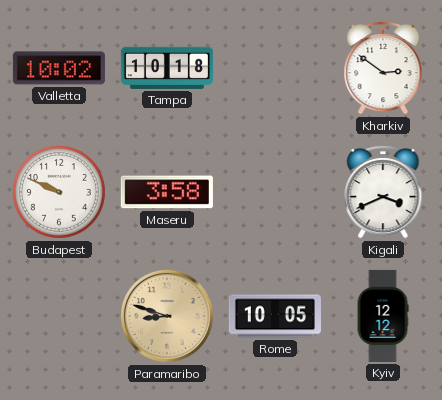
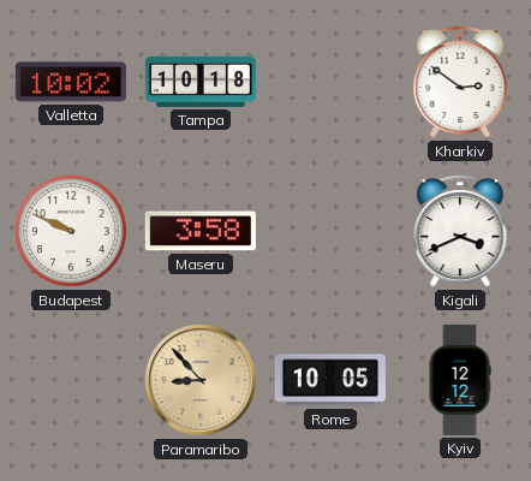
Paramaribo: 8:48 -> 8:53 (201, 380)
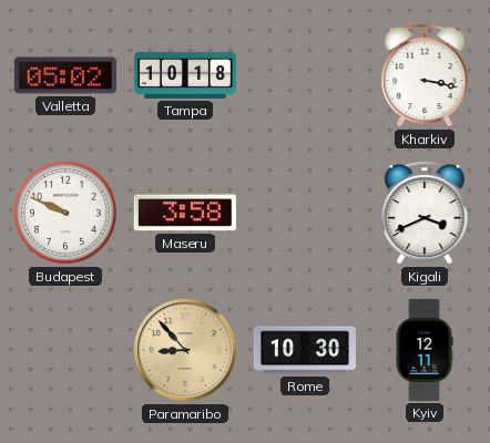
Valletta: 10:02 -> 05:02 (65, 75)
Kharkiv: 2:51 -> 3:17 (425, 75)
Rome: 10:05 -> 10:30 (305, 350)
Kyiv: 12:12 -> 12:11 (425, 350)
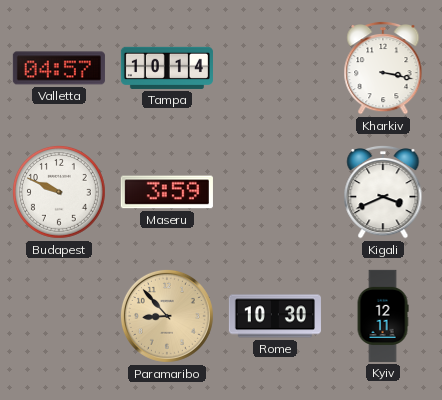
Valletta: 05:02 -> 04:57 (59, 68)
Tampa: 10:18 -> 10:14 (167, 68)
Maseru: 3:58 -> 3:59 (167, 192)
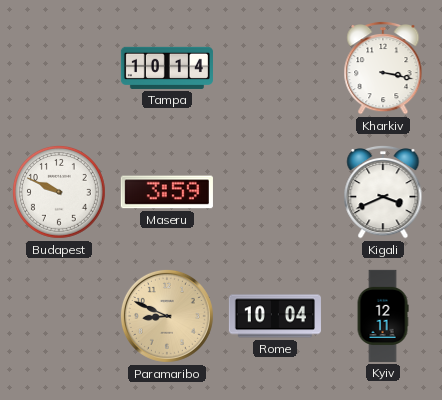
Valletta: 04:57 -> none (59, 68)
Paramaribo: 8:53 -> 8:49 (167, 316)
Rome: 10:30 -> 10:04 (275, 316)
